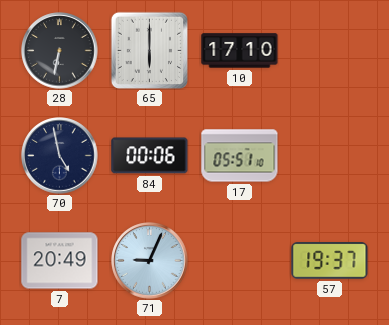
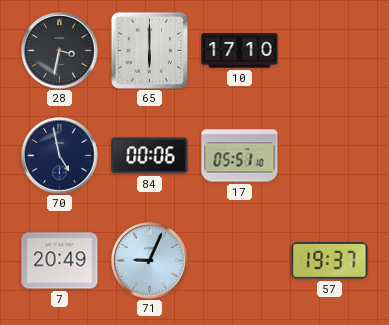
28: 6:32 -> 3:32 (60, 51)
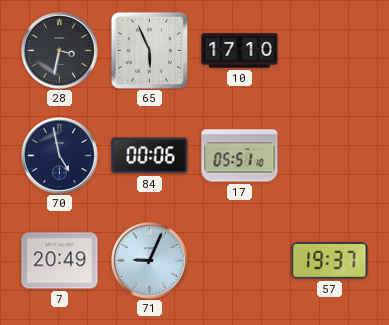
65: 6:00 -> 5:56 (149, 50)
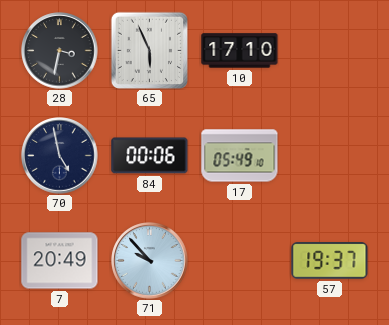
17: 05:51 -> 05:49 (240, 156)
71: 9:04 -> 9:53 (150, 261)
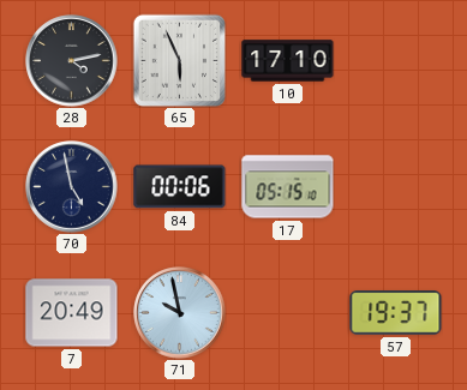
28: 3:32 -> 4:13 (72, 61)
17: 05:49 -> 05:15 (288, 187)
71: 9:53 -> 9:58 (180, 313)
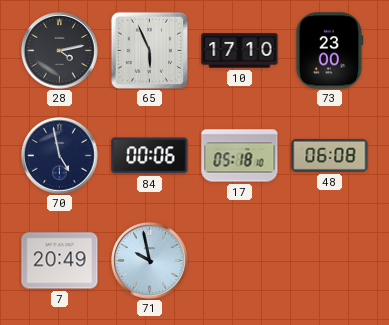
73: none -> 23:00 (329, 51)
17: 05:15 -> 05:18 (240, 156)
48: none -> 06:08 (330, 155)
57: 19:37 -> none (396, 313)
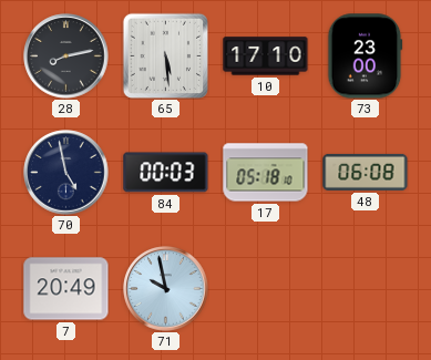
28: 4:13 -> 8:13 (66, 56)
65: 5:56 -> 5:29 (165, 55)
84: 00:06 -> 00:03 (166, 173)
